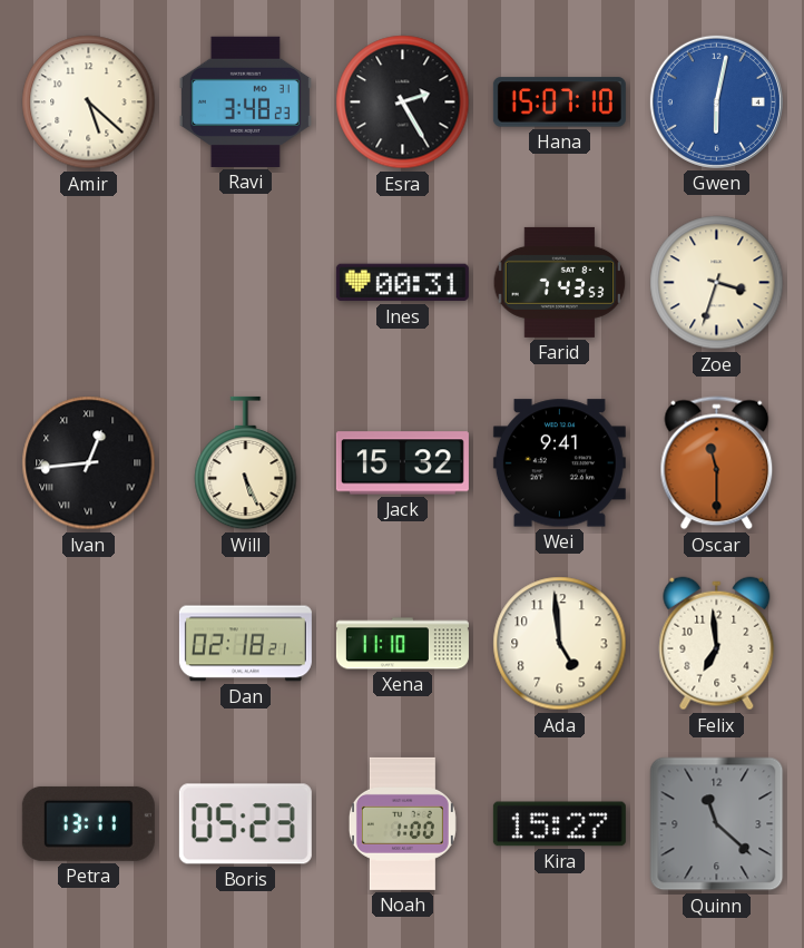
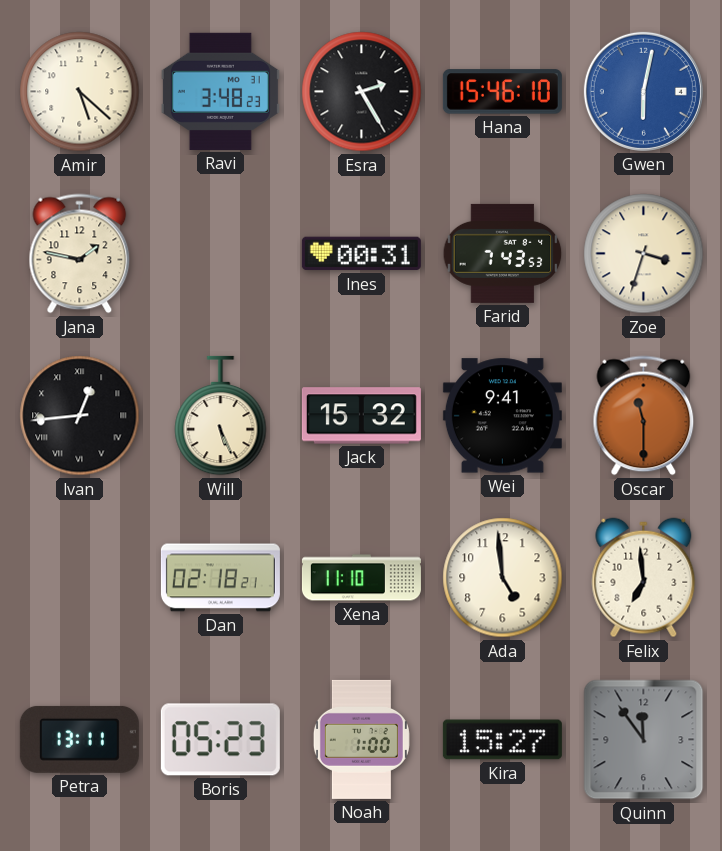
Hana: 15:07 -> 15:46 (502, 92)
Jana: none -> 1:47 (80, 254)
Quinn: 11:22 -> 11:54 (644, 740)
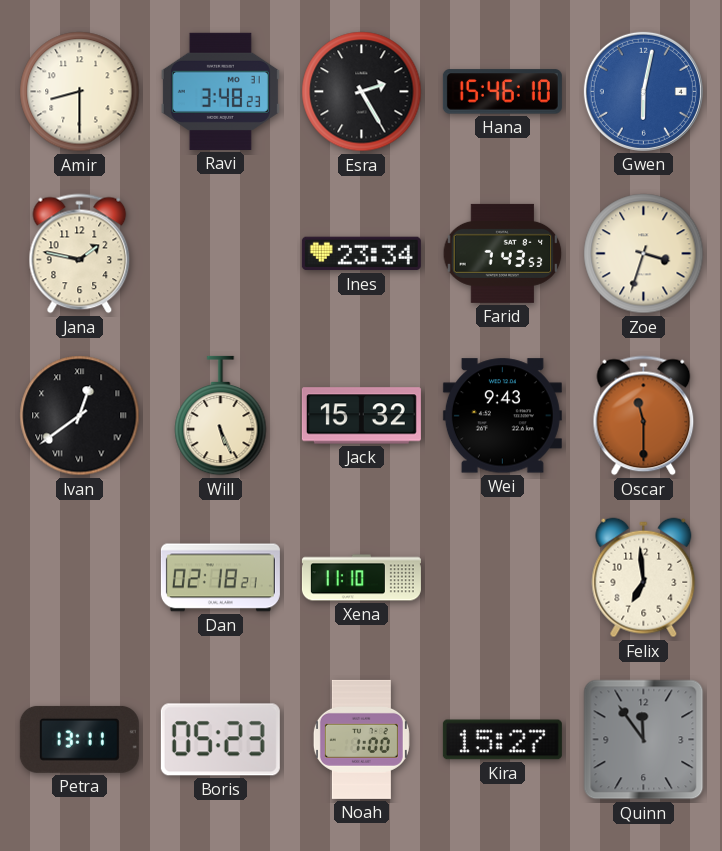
Amir: 5:22 -> 8:30 (80, 92)
Ines: 00:31 -> 23:34 (361, 254)
Ivan: 12:44 -> 12:39 (80, 416)
Wei: 9:41 -> 9:43 (502, 416)
Ada: 4:59 -> none (503, 578)
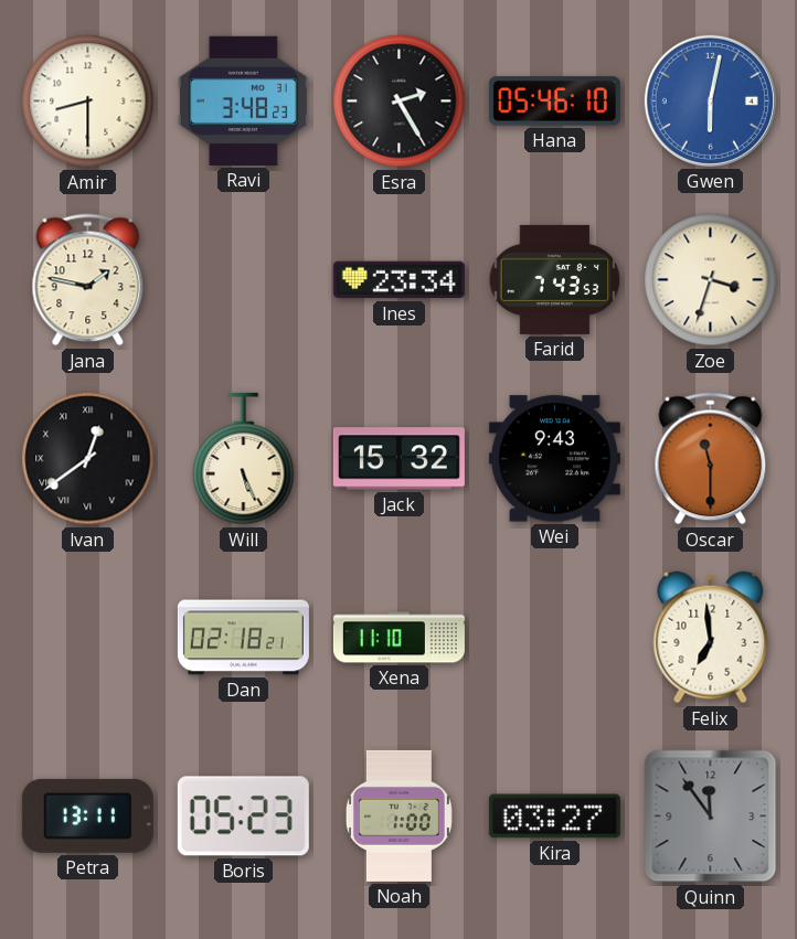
Hana: 15:46 -> 05:46 (554, 102)
Kira: 15:27 -> 03:27 (554, 817)
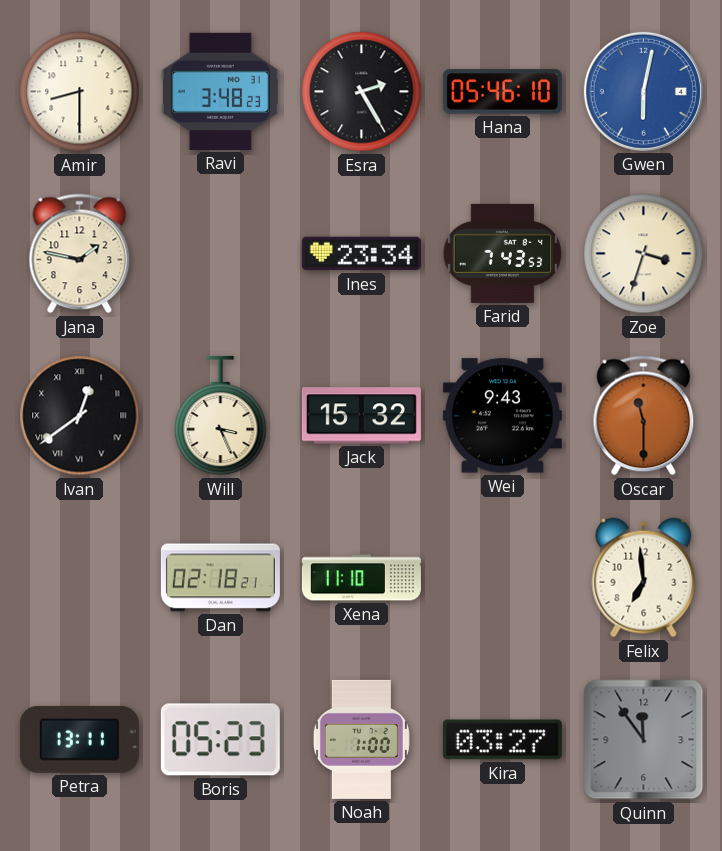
Will: 5:26 -> 3:26 (221, 416)
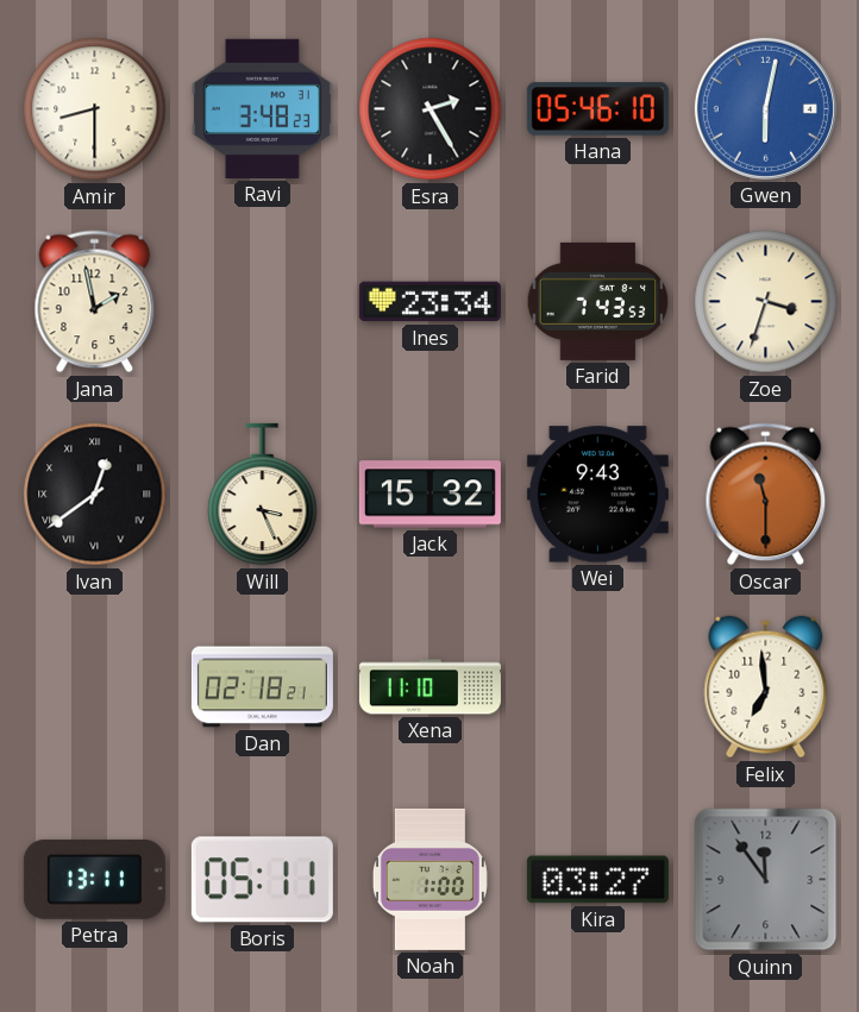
Jana: 1:47 -> 1:58 (95, 302)
Boris: 05:23 -> 05:11 (262, 880)
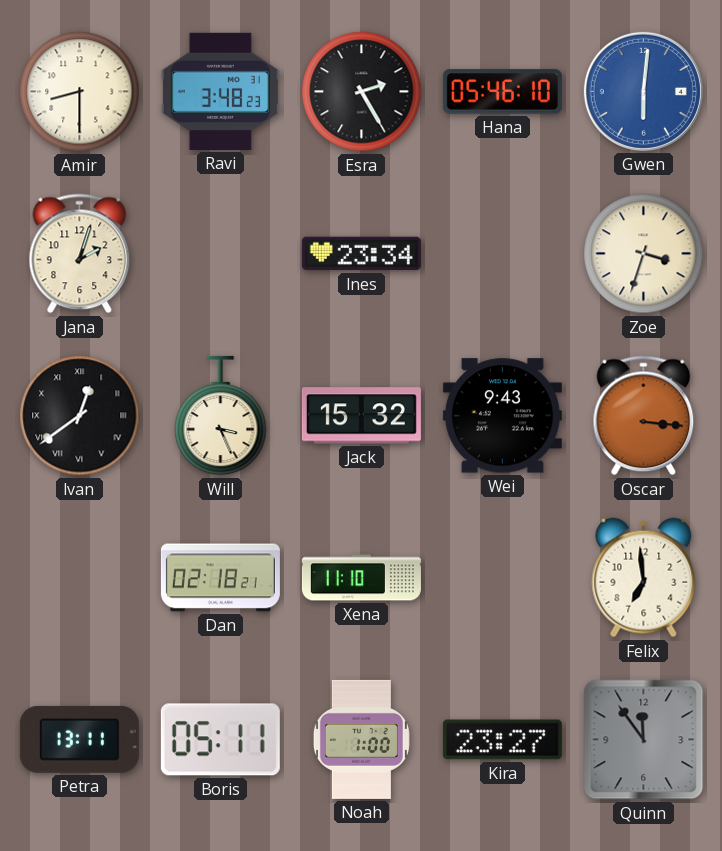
Gwen: 6:02 -> 6:01 (643, 91)
Jana: 1:58 -> 2:03 (80, 254)
Farid: 7:43 -> none (598, 301)
Oscar: 11:30 -> 3:16 (644, 416)
Kira: 03:27 -> 23:27 (502, 740)
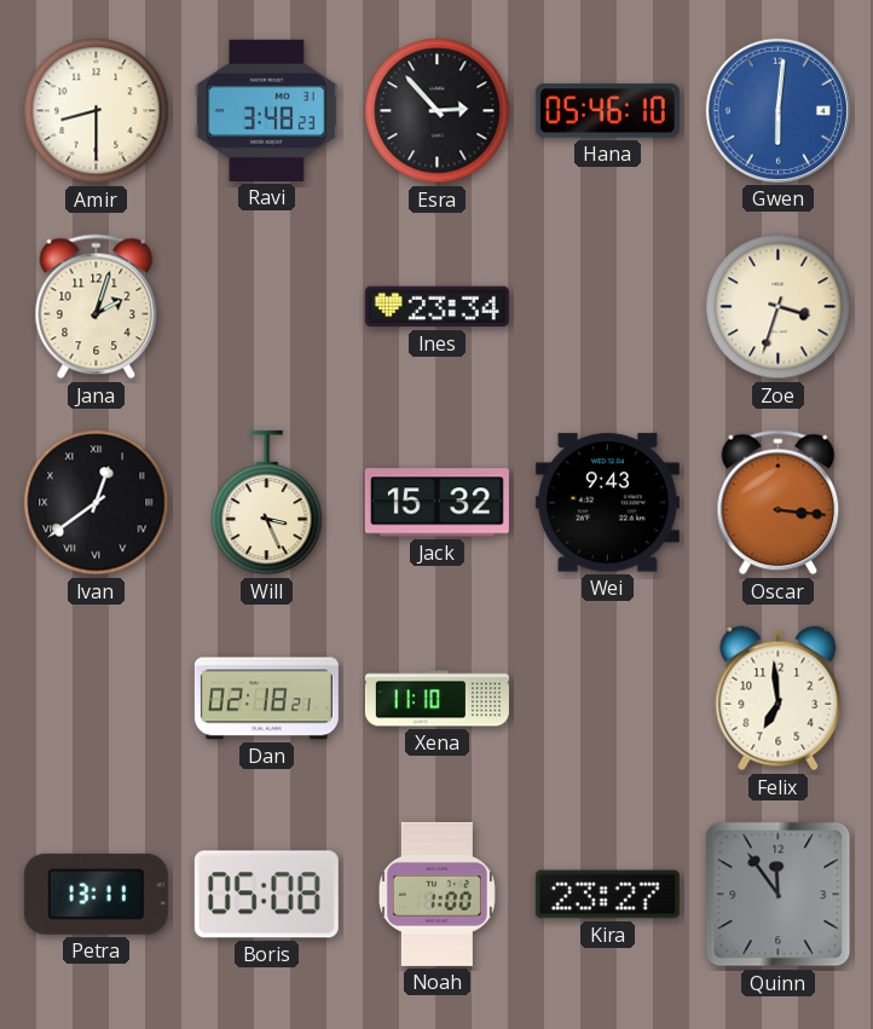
Esra: 2:25 -> 2:53 (438, 111)
Boris: 05:11 -> 05:08 (266, 895)
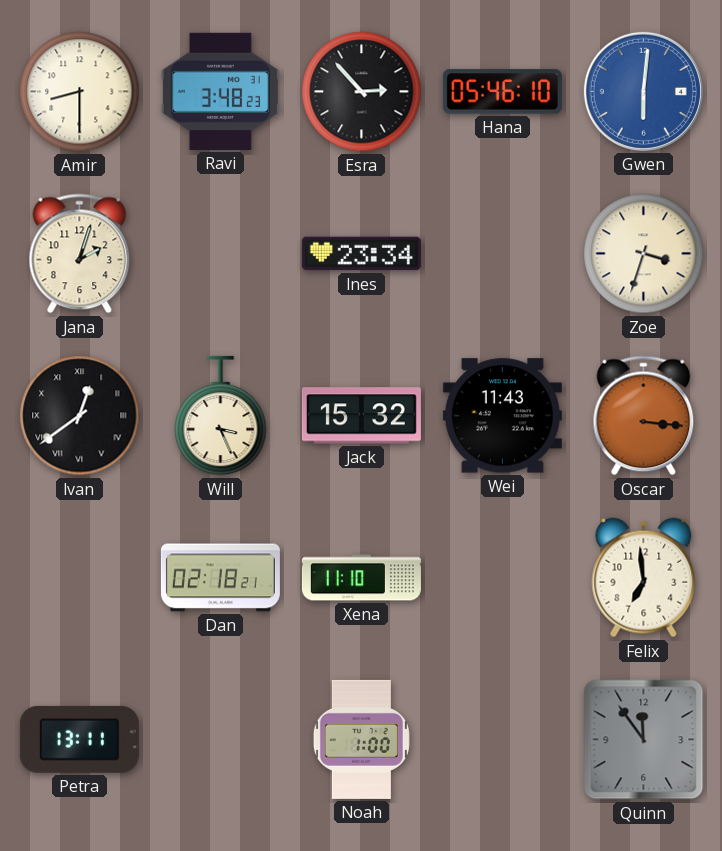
Wei: 9:43 -> 11:43 (502, 416)
Boris: 05:08 -> none (266, 895)
Kira: 23:27 -> none (607, 895)
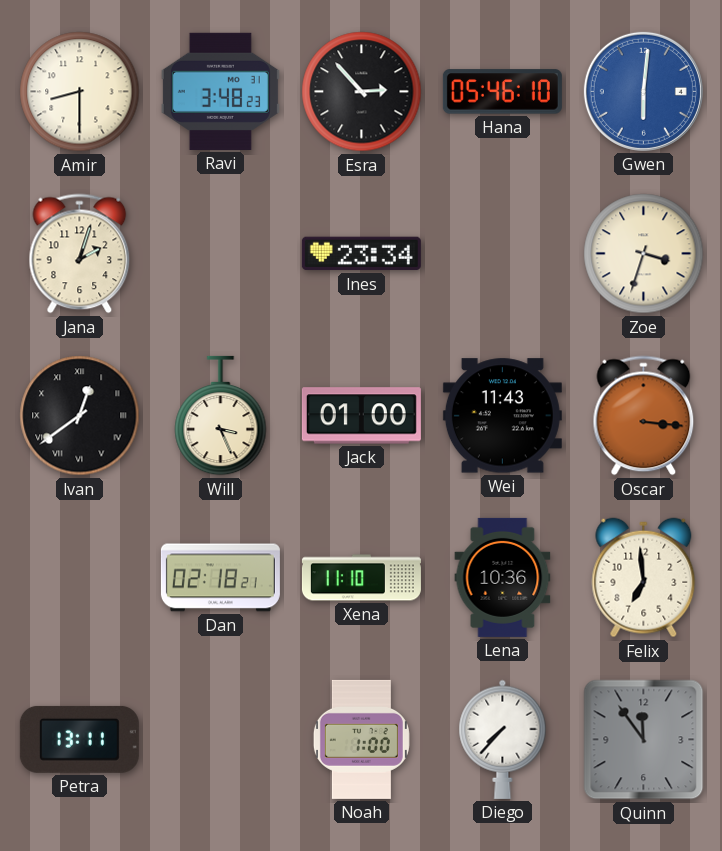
Jack: 15:32 -> 01:00 (361, 416)
Lena: none -> 10:36 (503, 577)
Diego: none -> 7:37 (503, 739)
